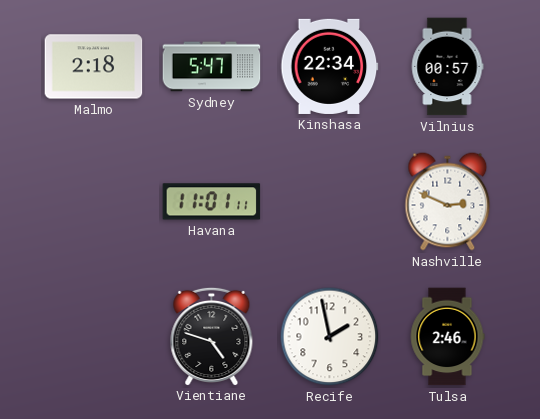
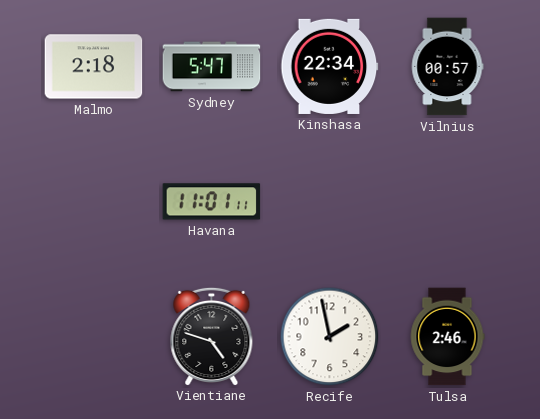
Nashville: 2:49 -> none (448, 202)
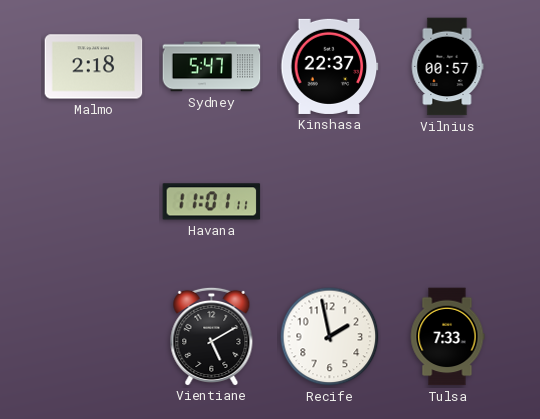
Kinshasa: 22:34 -> 22:37 (330, 66)
Vientiane: 4:48 -> 5:10 (212, 336)
Tulsa: 2:46 -> 7:33 (447, 337)
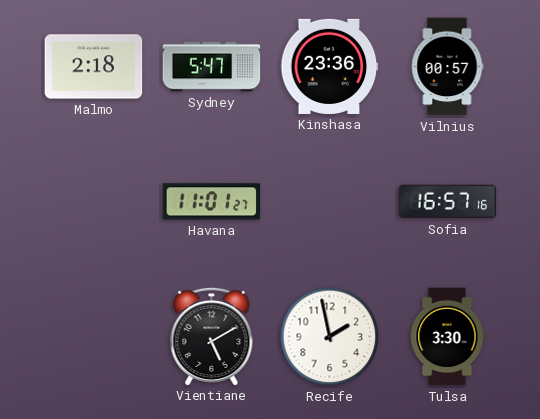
Kinshasa: 22:37 -> 23:36 (330, 66)
Havana: 11:01:11 -> 11:01:27 (212, 202)
Sofia: none -> 16:57 (448, 202)
Tulsa: 7:33 -> 3:30 (447, 337)
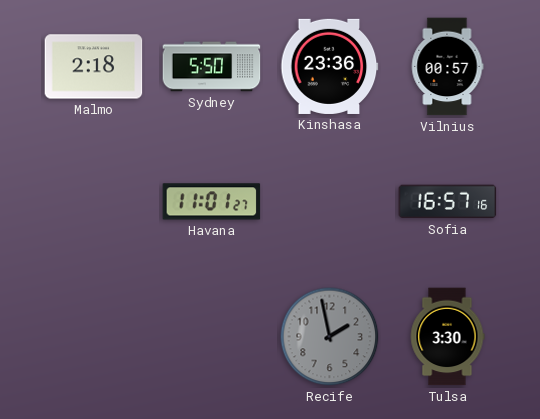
Sydney: 5:47 -> 5:50 (212, 67)
Vientiane: 5:10 -> none (212, 336)
Recife dial: white -> grey (330, 337)
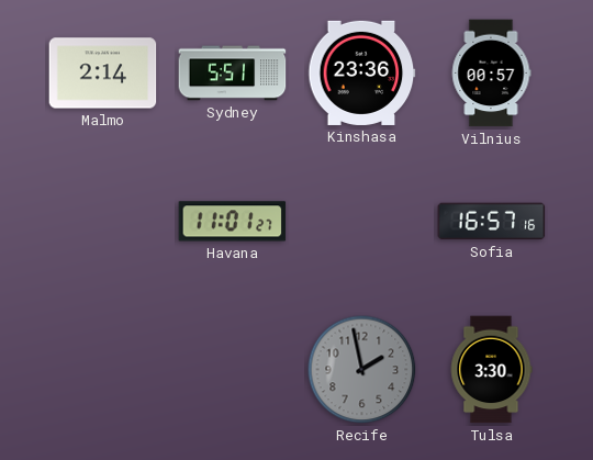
Malmo: 2:18 -> 2:14 (103, 74)
Sydney: 5:50 -> 5:51 (233, 74)
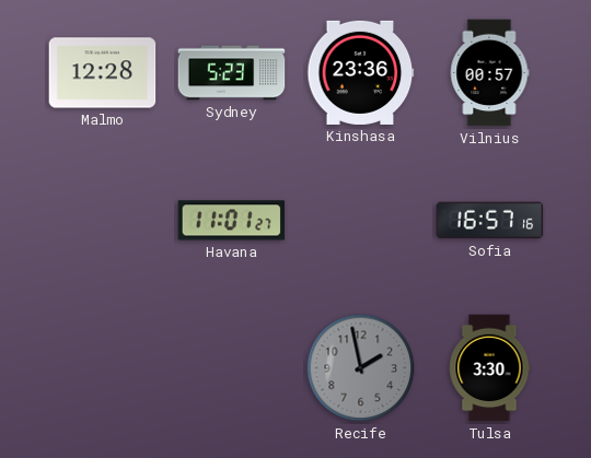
Malmo: 2:14 -> 12:28 (103, 73)
Sydney: 5:51 -> 5:23 (232, 73)
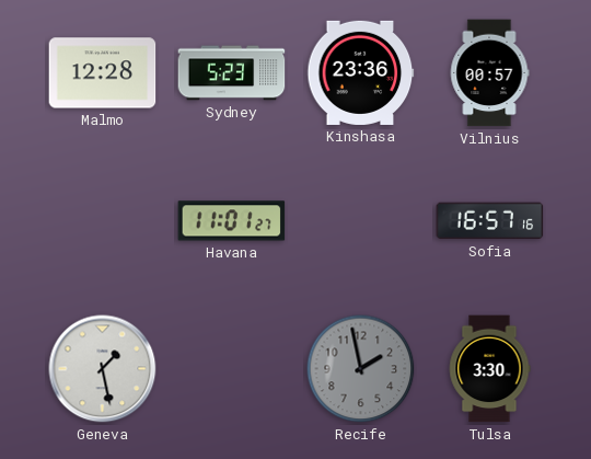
Geneva: none -> 1:28 (103, 369)
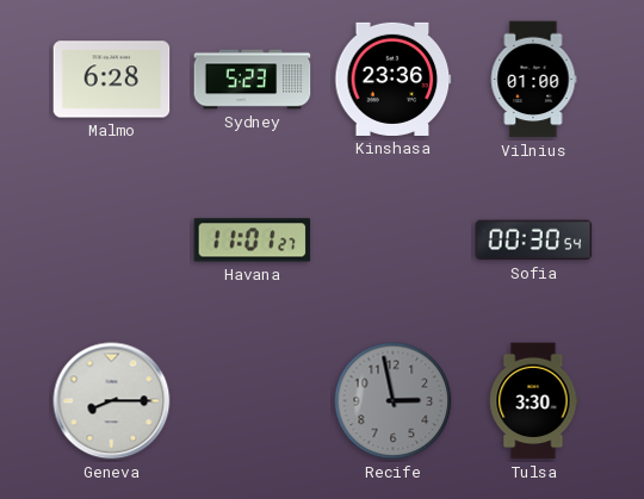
Malmo: 12:28 -> 6:28 (112, 80)
Vilnius: 00:57 -> 01:00 (533, 80)
Sofia: 16:57 -> 00:30 (534, 241)
Geneva: 1:28 -> 8:15 (112, 401)
Recife: 1:58 -> 2:58 (394, 401)
